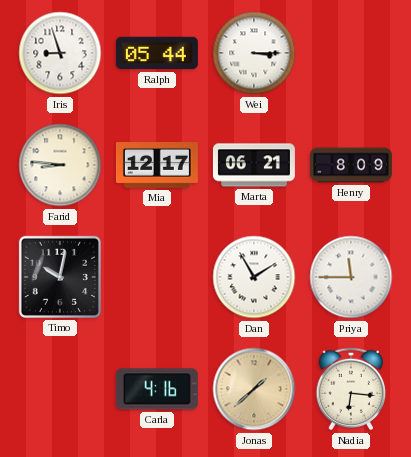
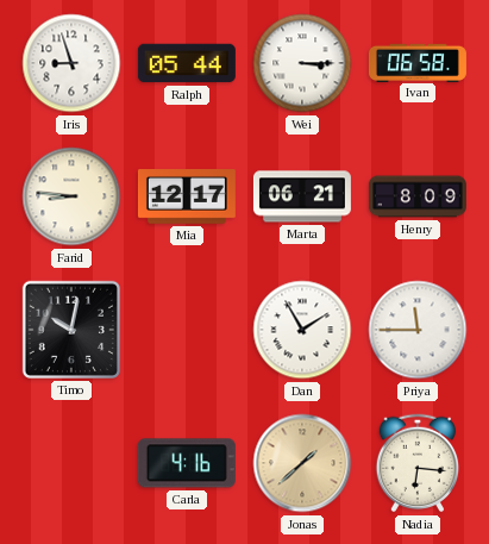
Ivan: none -> 06:58 (418, 62)
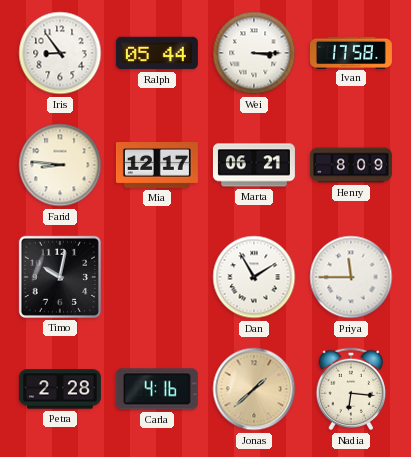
Iris: 8:57 -> 8:54 (60, 53)
Ivan: 06:58 -> 17:58 (351, 52)
Petra: none -> 2:28 (60, 389)
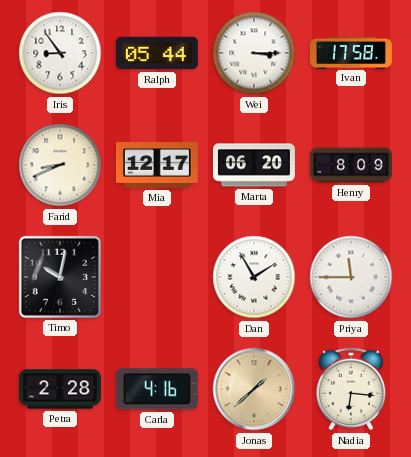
Farid: 8:46 -> 8:41 (60, 165)
Marta: 06:21 -> 06:20 (254, 165)
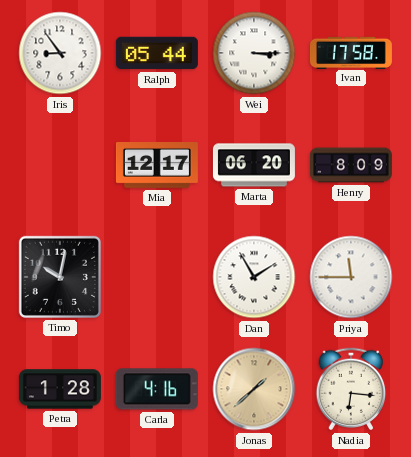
Farid: 8:41 -> none (60, 165)
Petra: 2:28 -> 1:28 (60, 389)
